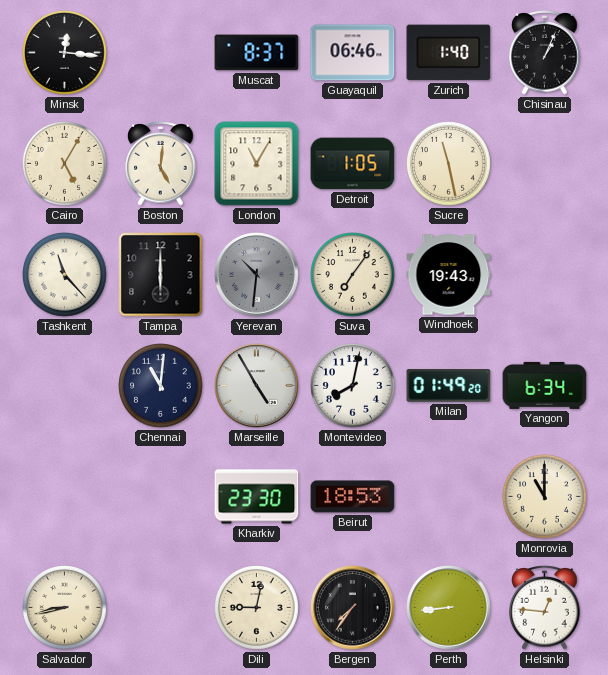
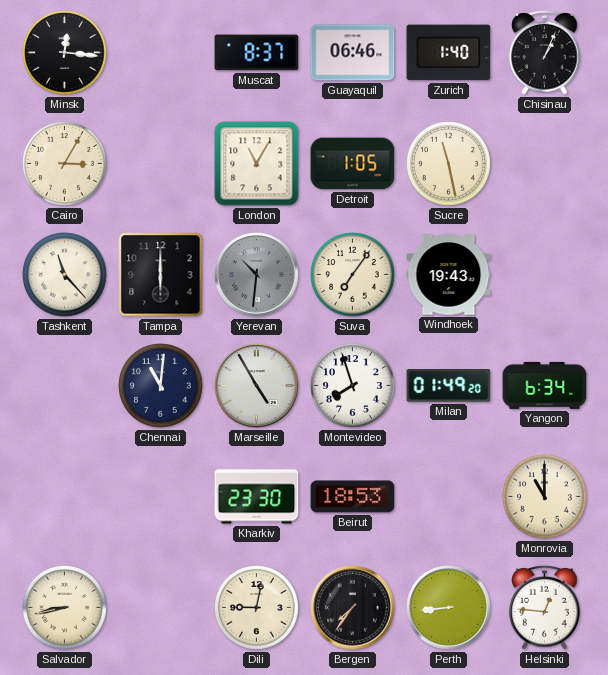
Cairo: 5:05 -> 3:05 (65, 164)
Boston: 5:01 -> none (161, 164)
Montevideo: 8:02 -> 7:57 (353, 386)
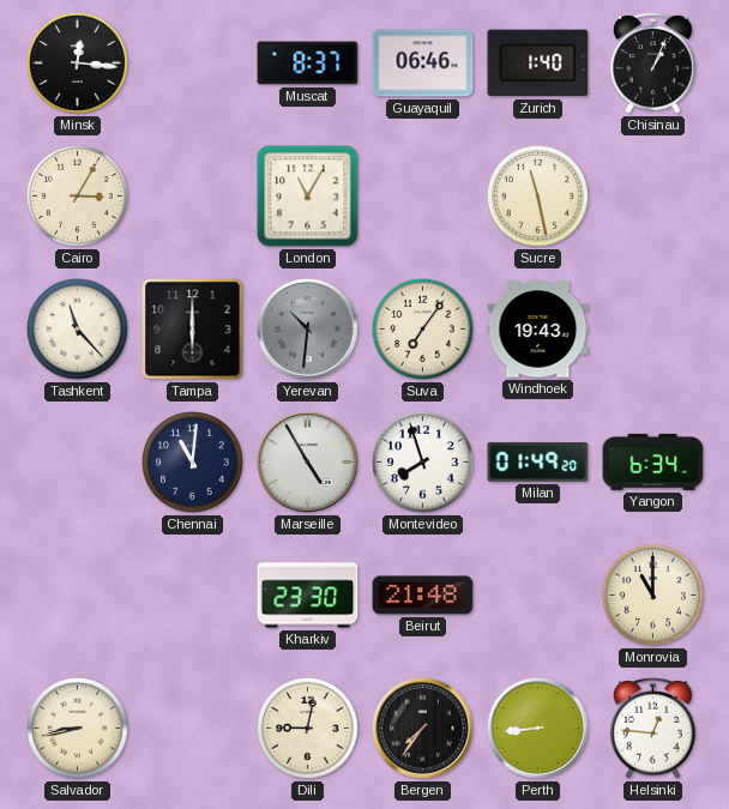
Detroit: 1:05 -> none (353, 164)
Beirut: 18:53 -> 21:48 (423, 596)
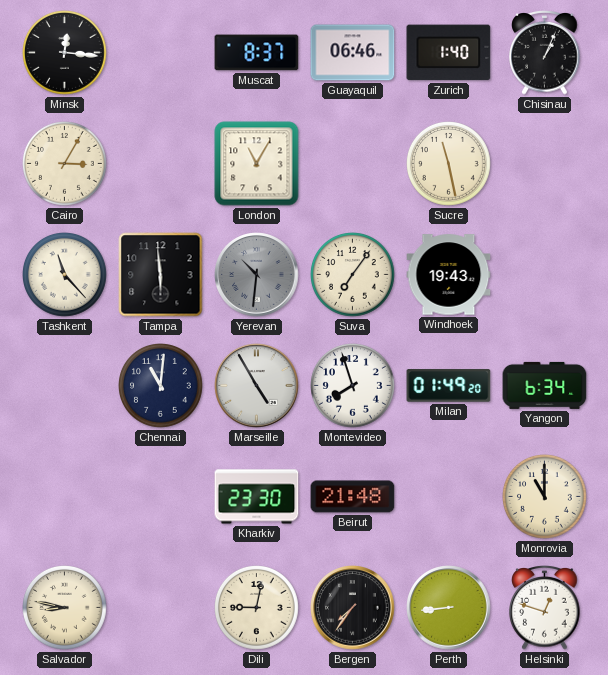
Tampa: 6:00 -> 5:59 (161, 275)
Salvador: 8:43 -> 8:47 (65, 608)
Helsinki: 12:46 -> 12:48 (545, 608)
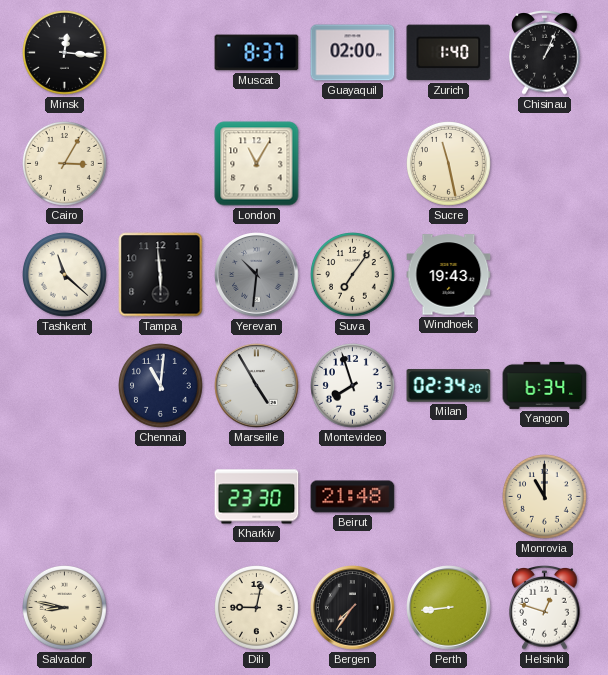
Guayaquil: 06:46 -> 02:00 (353, 53)
Tashkent: 11:23 -> 11:22 (65, 275)
Milan: 01:49 -> 02:34 (449, 386)
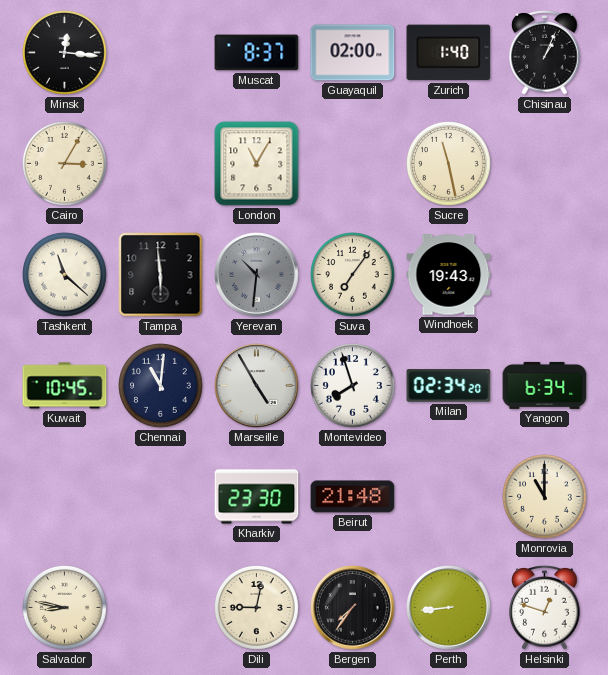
Kuwait: none -> 10:45 (65, 386)
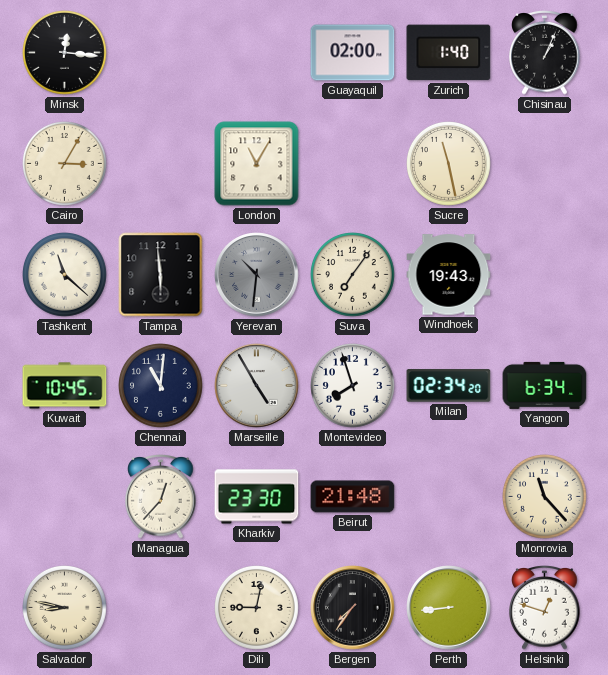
Muscat: 8:37 -> none (257, 53)
Managua: none -> 12:37 (161, 497)
Monrovia: 11:00 -> 11:23 (545, 497)
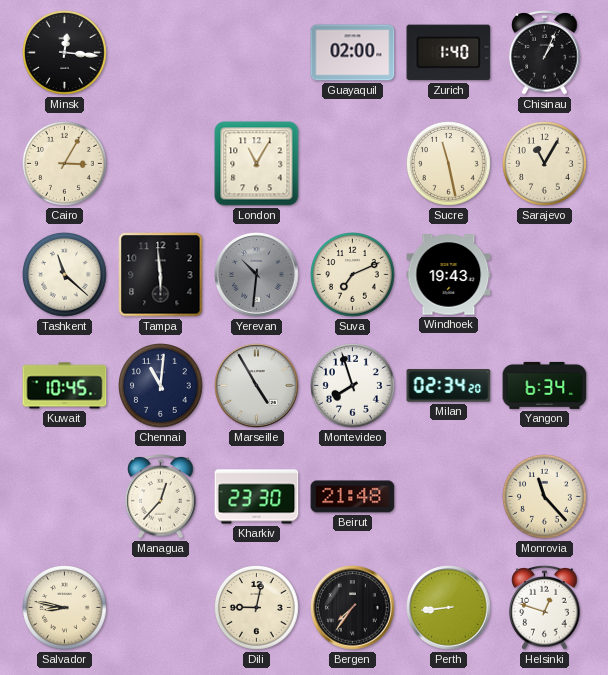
Sarajevo: none -> 11:05 (545, 164)
Suva: 7:06 -> 7:11 (353, 275)
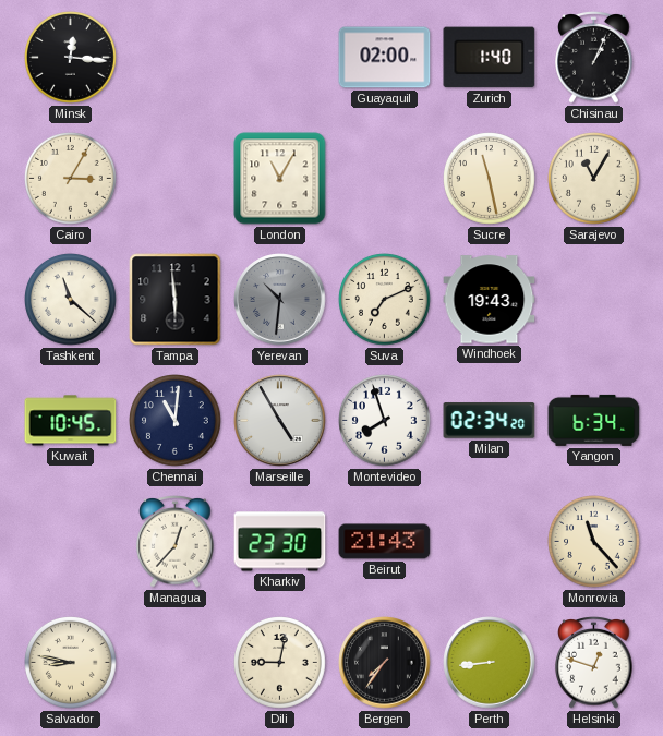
Beirut: 21:48 -> 21:43 (385, 542)
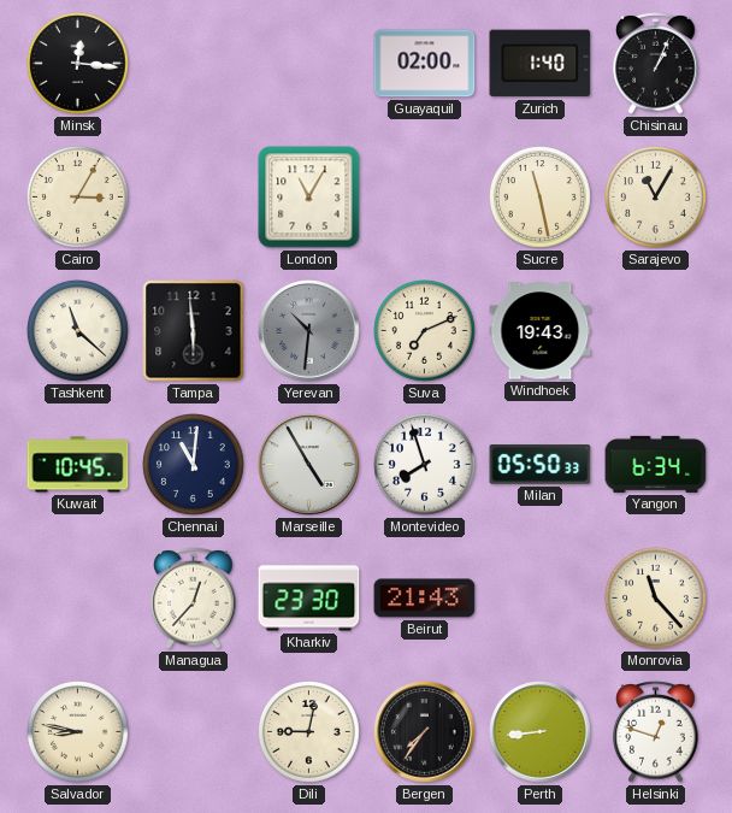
Milan: 02:34 -> 05:50 (541, 465)
